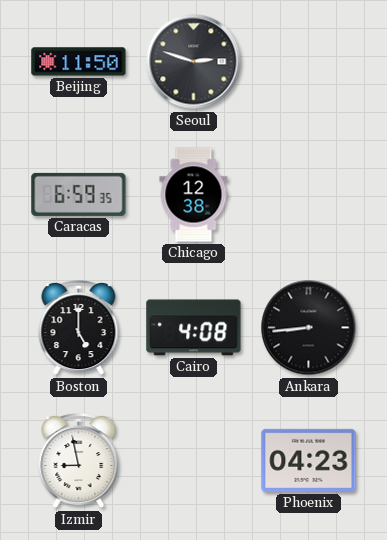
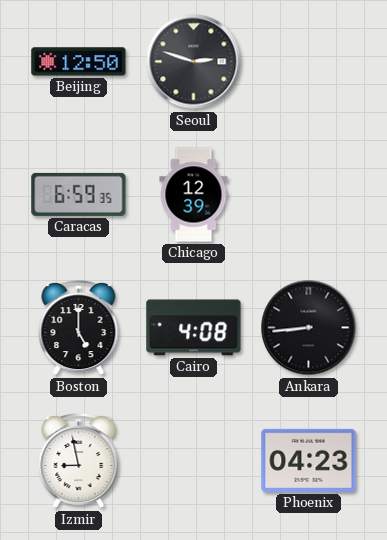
Beijing: 11:50 -> 12:50 (79, 62)
Chicago: 12:38 -> 12:39 (194, 195)
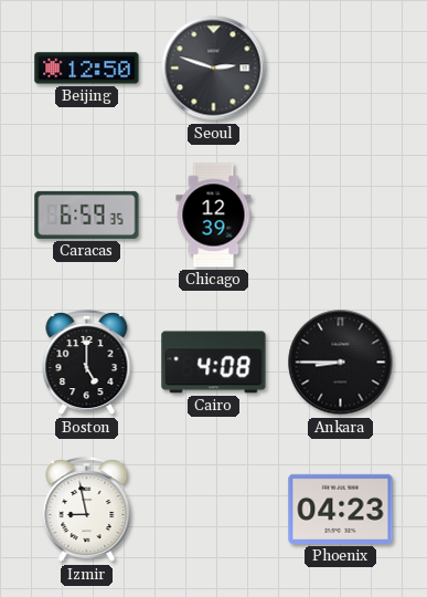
Ankara: 8:44 -> 8:45 (341, 363)
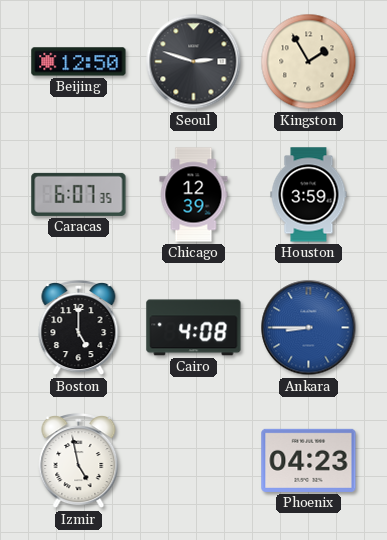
Kingston: none -> 1:55 (309, 62)
Caracas: 6:59 -> 6:07 (79, 194)
Houston: none -> 3:59 (309, 195)
Ankara dial: black -> blue (309, 328)
Izmir: 8:58 -> 4:58 (79, 462)
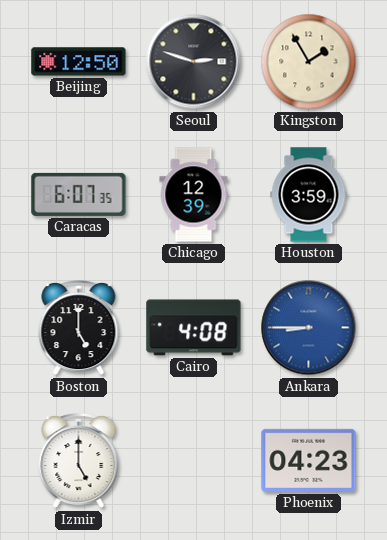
Izmir: 4:58 -> 5:00 (79, 462)
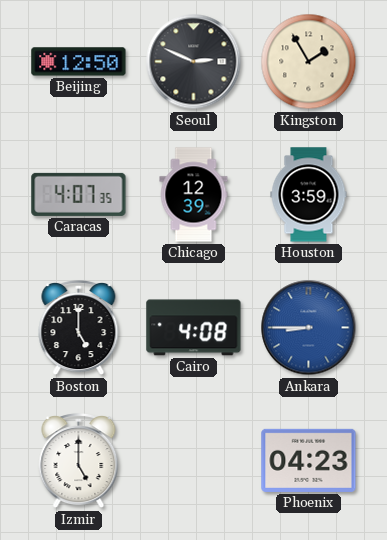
Seoul: 2:48 -> 2:49 (194, 62)
Caracas: 6:07 -> 4:07 (79, 194)
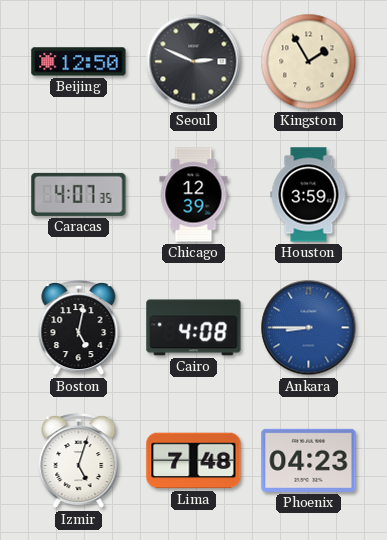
Boston: 5:00 -> 5:02 (79, 329)
Izmir: 5:00 -> 5:03 (79, 462)
Lima: none -> 7:48 (194, 461)
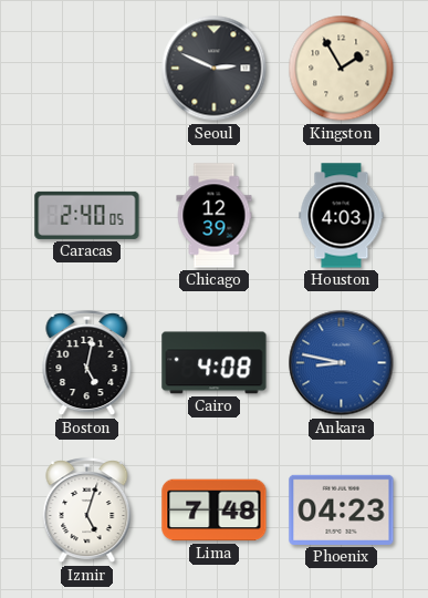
Beijing: 12:50 -> none (79, 62)
Caracas: 4:07 -> 2:40 (87, 215)
Houston: 3:59 -> 4:03 (342, 216)
Ankara: 8:45 -> 8:47 (342, 363)
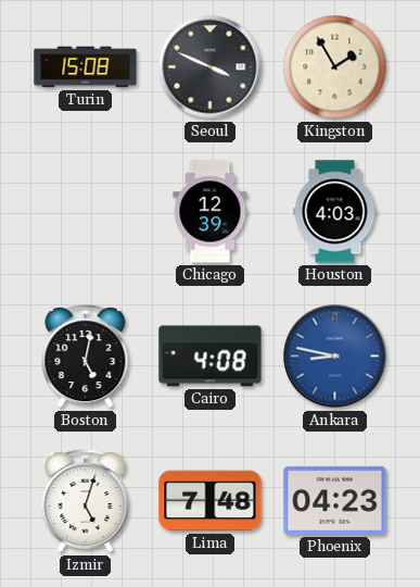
Turin: none -> 15:08 (86, 67)
Seoul: 2:49 -> 3:49 (211, 67)
Caracas: 2:40 -> none (87, 215)
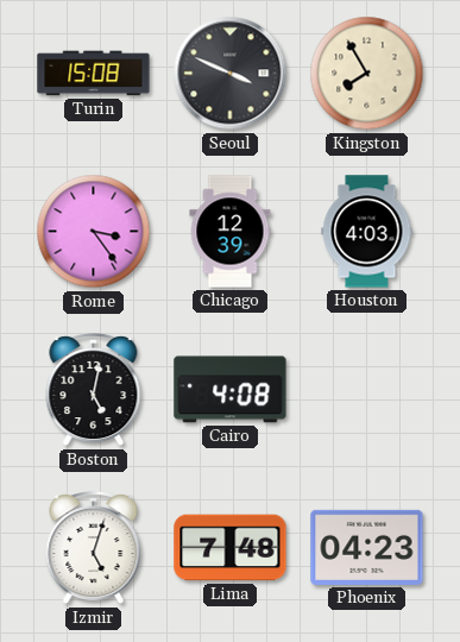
Kingston: 1:55 -> 7:55 (367, 74)
Rome: none -> 3:24 (94, 232)
Ankara: 8:47 -> none (335, 357)
